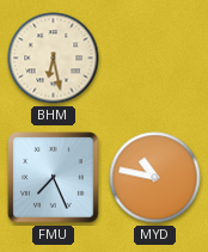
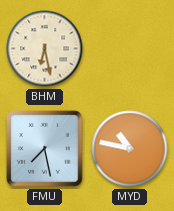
FMU: 7:26 -> 7:28 (45, 149)
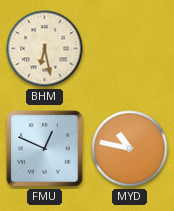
FMU: 7:28 -> 12:49 (45, 149)
